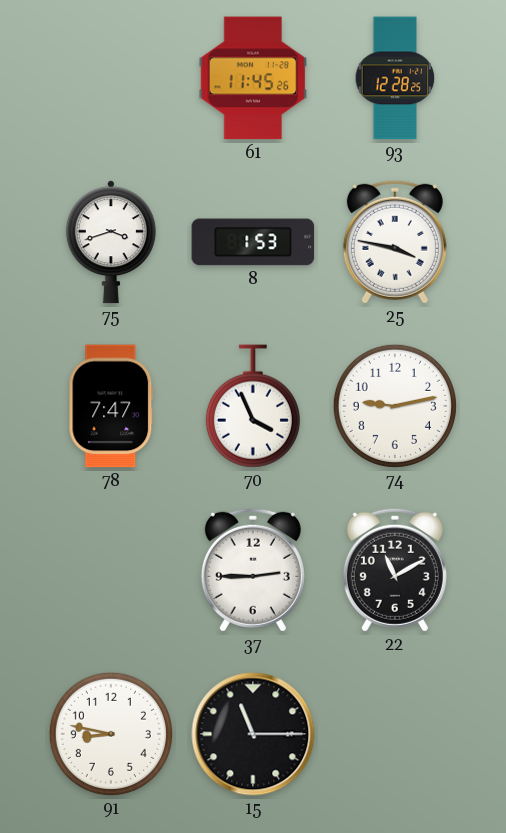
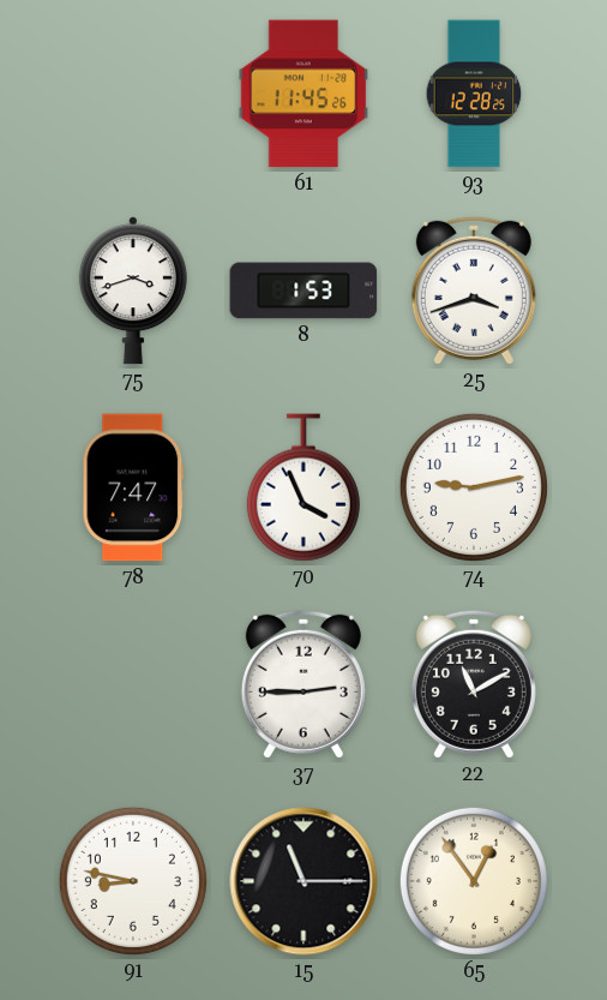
25: 3:47 -> 3:42 (474, 291)
65: none -> 12:54 (474, 881)
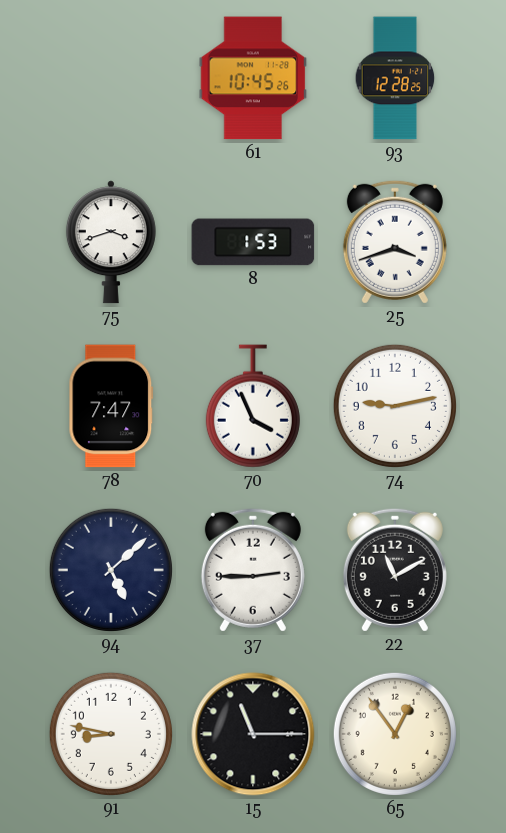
61: 11:45 -> 10:45 (253, 78)
94: none -> 5:08 (111, 570)
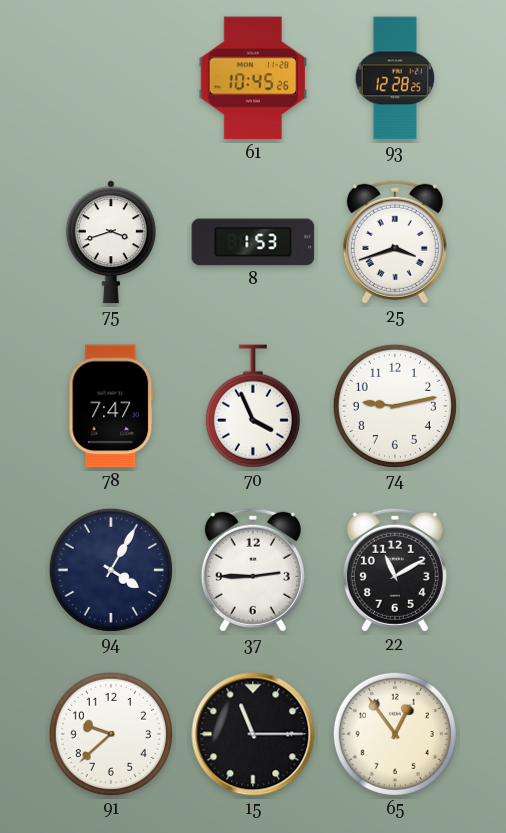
94: 5:08 -> 4:05 (111, 570)
91: 8:47 -> 9:38 (111, 734)
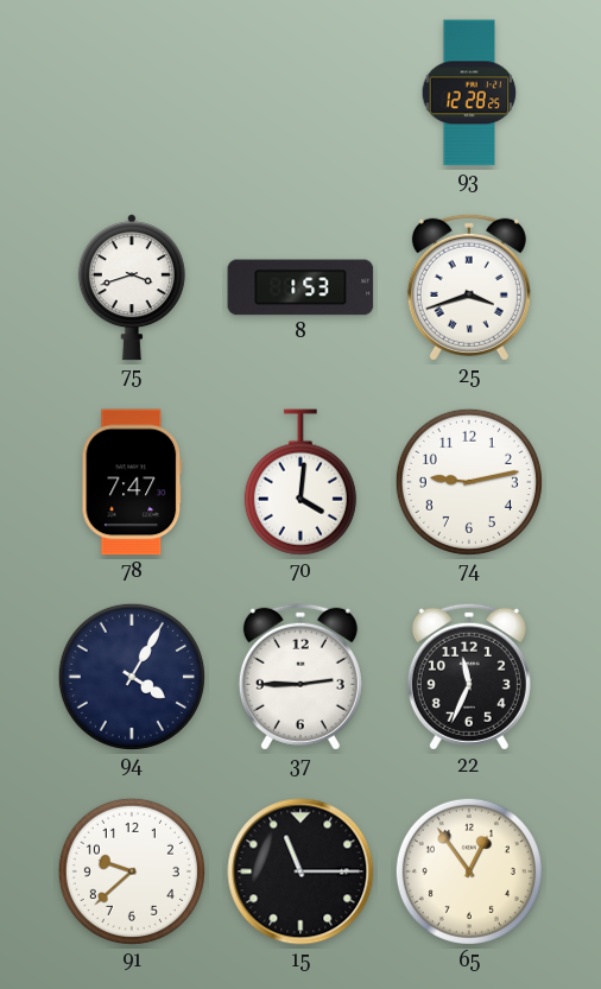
61: 10:45 -> none (253, 78)
70: 3:56 -> 4:01 (300, 482)
22: 11:10 -> 11:34 (469, 677)
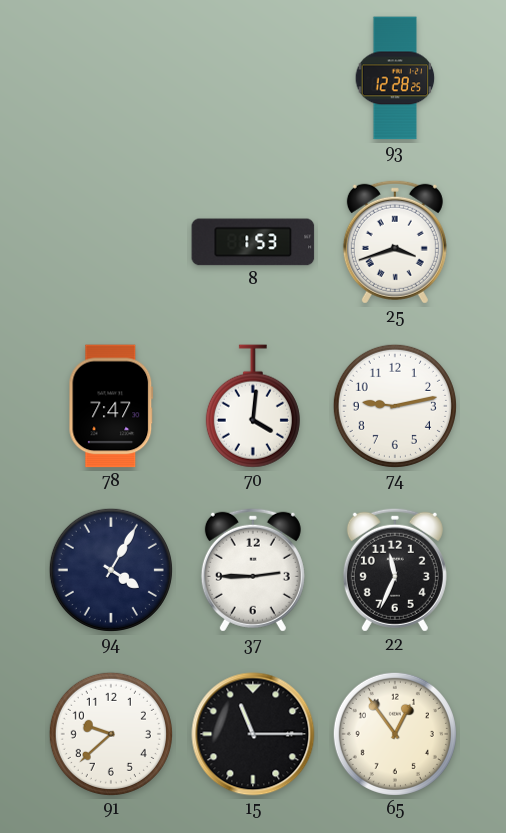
75: 3:42 -> none (132, 287)
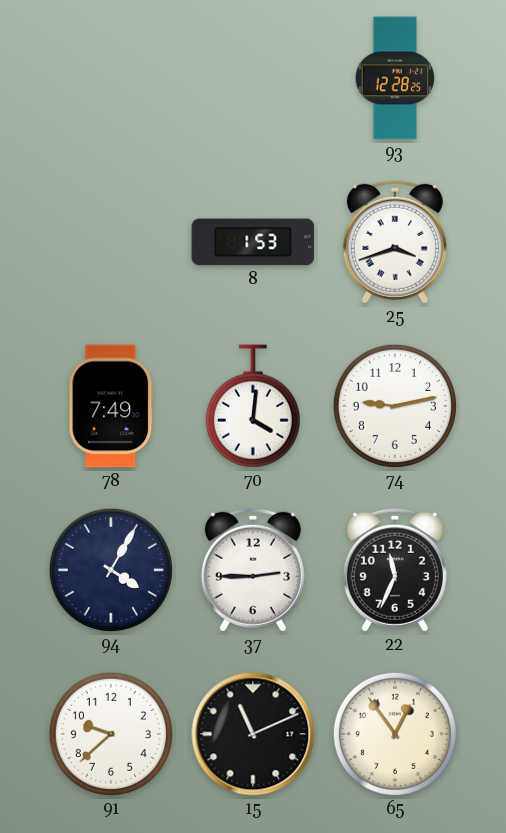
78: 7:47 -> 7:49 (111, 406)
15: 11:15 -> 11:11 (253, 734)
